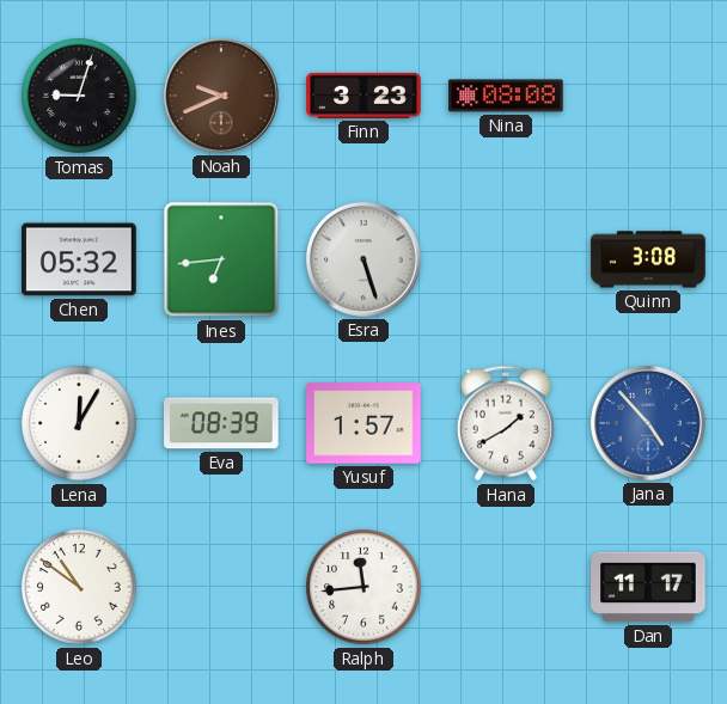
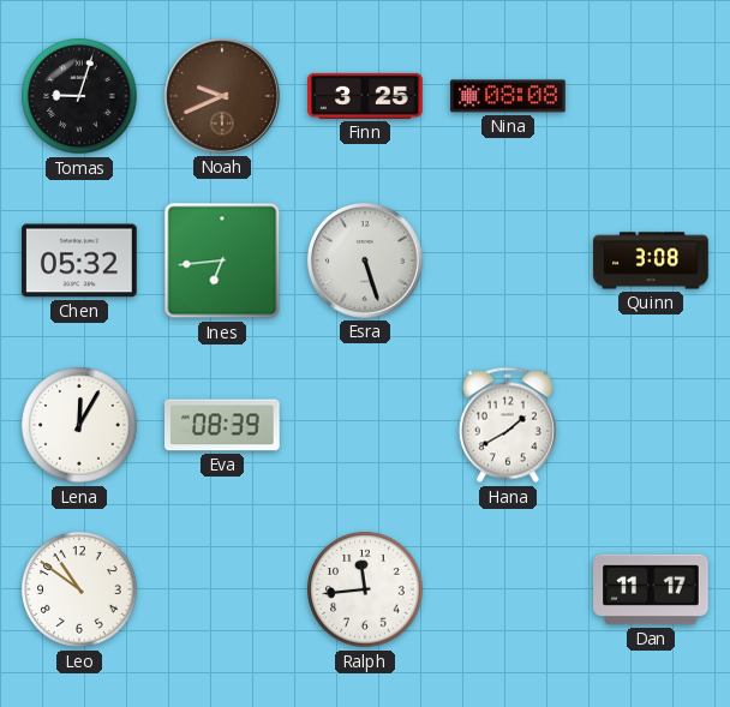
Finn: 3:23 -> 3:25 (365, 96)
Yusuf: 1:57 -> none (363, 423)
Jana: 4:53 -> none (648, 423)
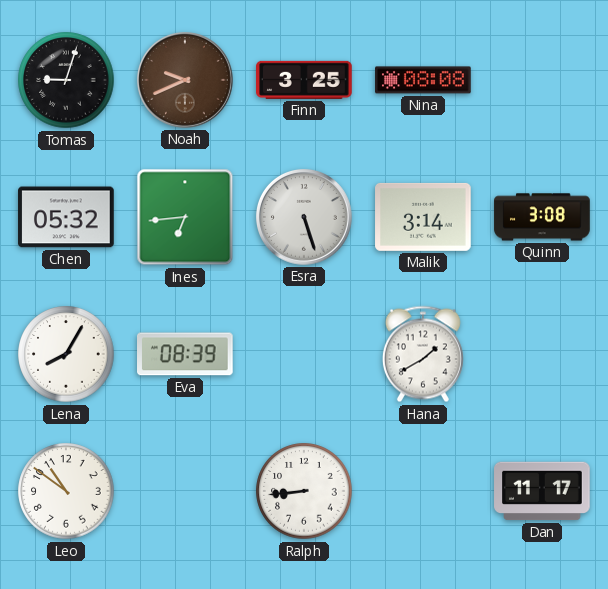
Malik: none -> 3:14 (423, 217)
Lena: 12:05 -> 8:05 (66, 354)
Ralph: 11:44 -> 8:44 (304, 491)
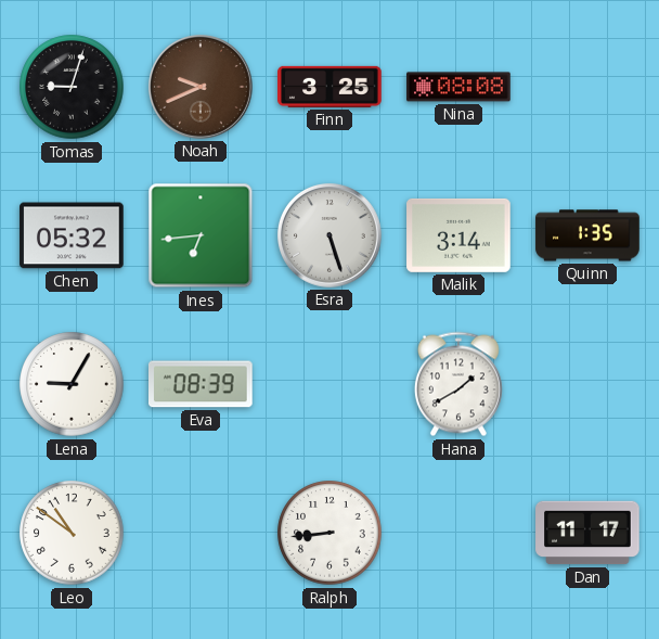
Quinn: 3:08 -> 1:35 (587, 235)
Lena: 8:05 -> 9:05 (72, 384)
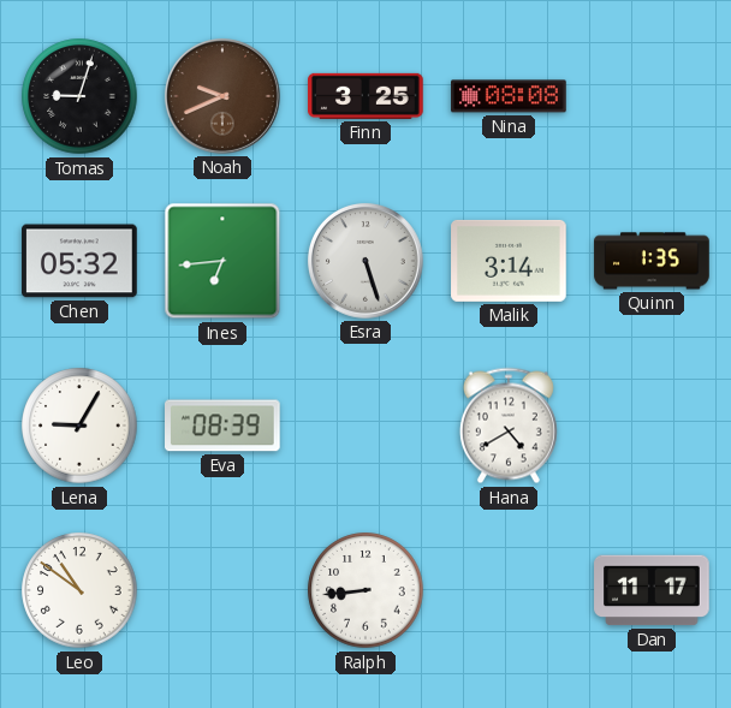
Hana: 1:40 -> 4:40 (509, 426)
